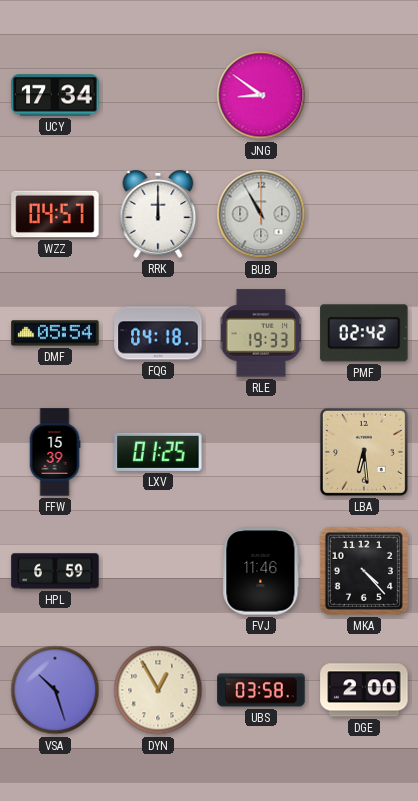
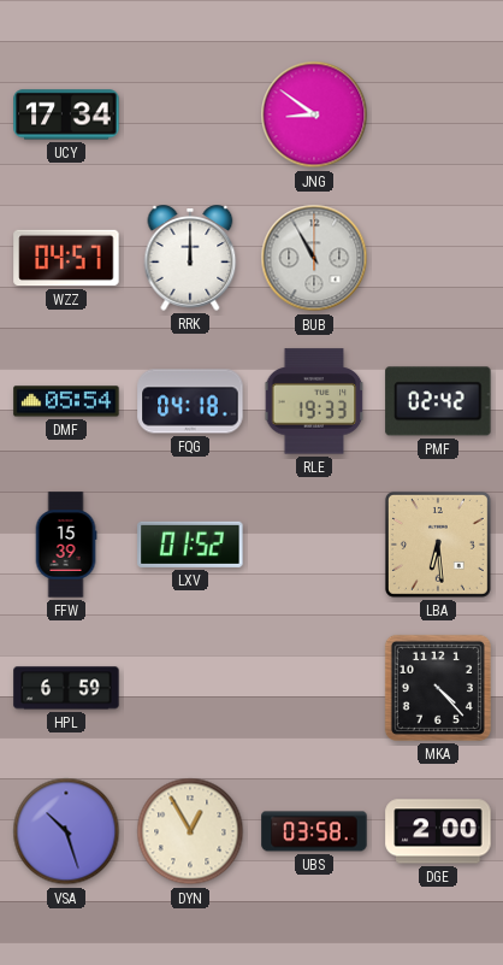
LXV: 01:25 -> 01:52 (190, 545)
FVJ: 11:46 -> none (261, 571)
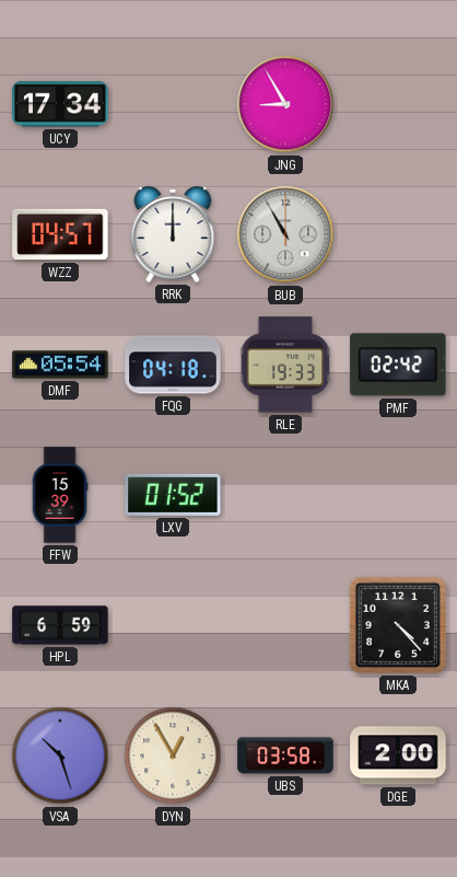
JNG: 8:51 -> 8:55 (285, 104)
LBA: 6:29 -> none (438, 545)
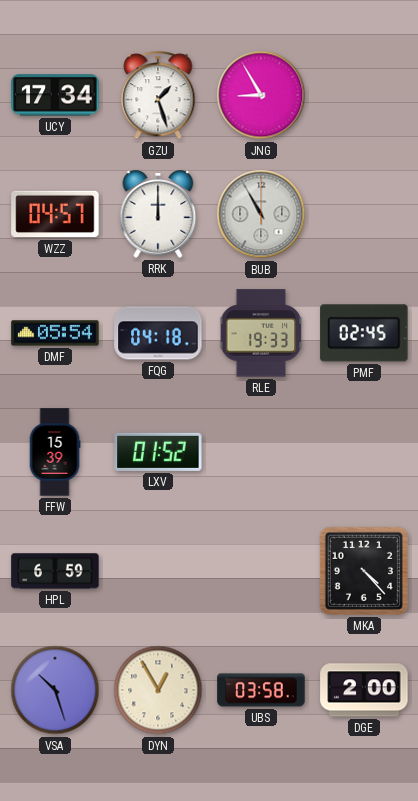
GZU: none -> 1:27 (158, 96)
PMF: 02:42 -> 02:45 (364, 333)
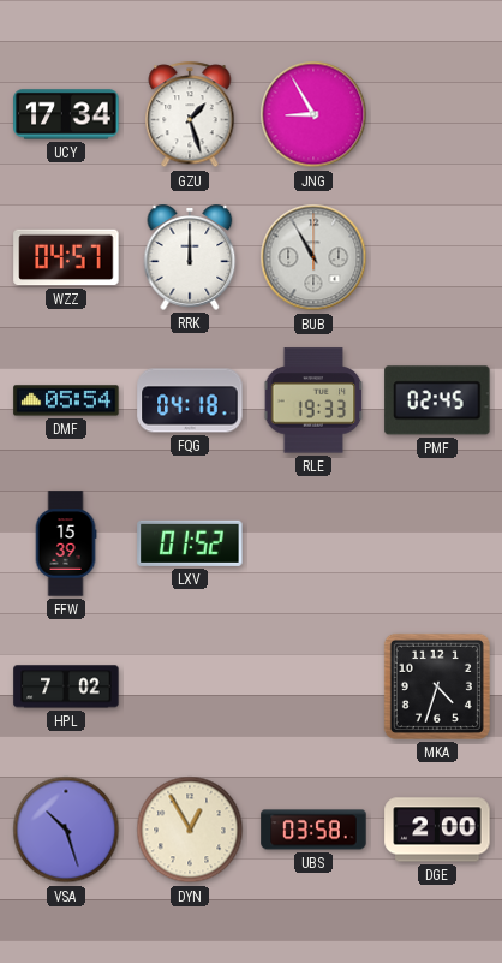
HPL: 6:59 -> 7:02 (66, 686)
MKA: 4:23 -> 4:33 (437, 686)
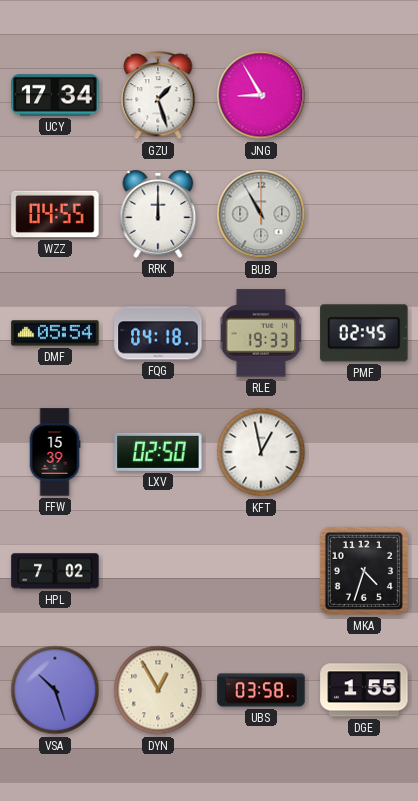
WZZ: 04:57 -> 04:55 (55, 214)
LXV: 01:52 -> 02:50 (158, 452)
KFT: none -> 12:58 (261, 452)
DGE: 2:00 -> 1:55 (364, 690)
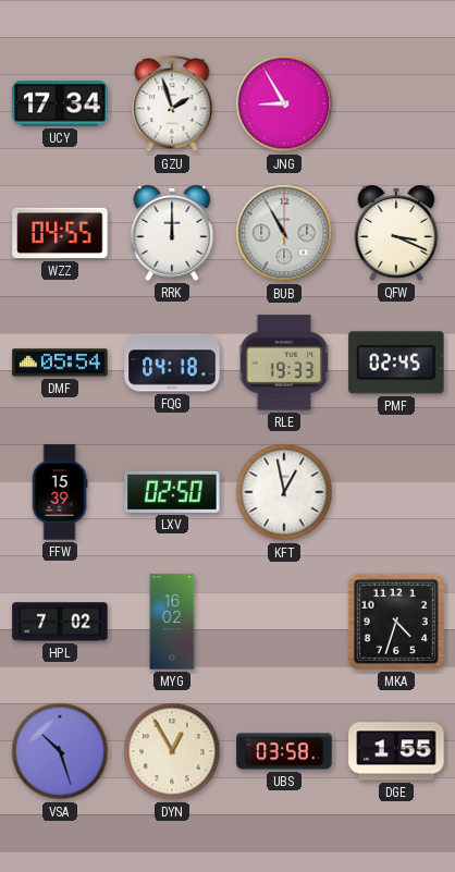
GZU: 1:27 -> 1:57 (172, 105)
QFW: none -> 3:19 (396, 233)
MYG: none -> 16:02 (172, 622)
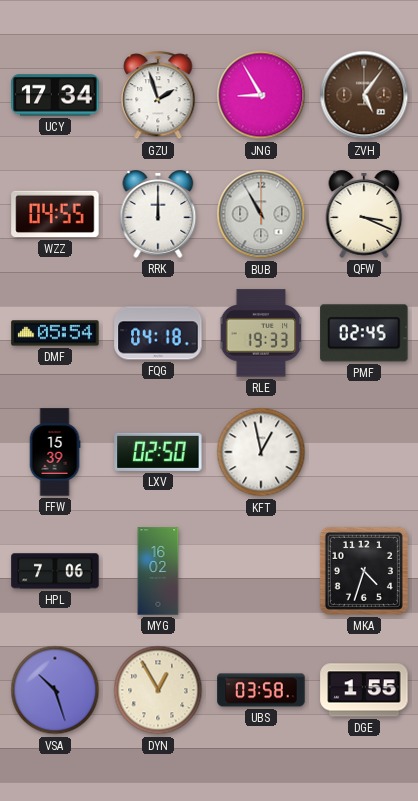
ZVH: none -> 5:06 (364, 95)
HPL: 7:02 -> 7:06 (55, 571)
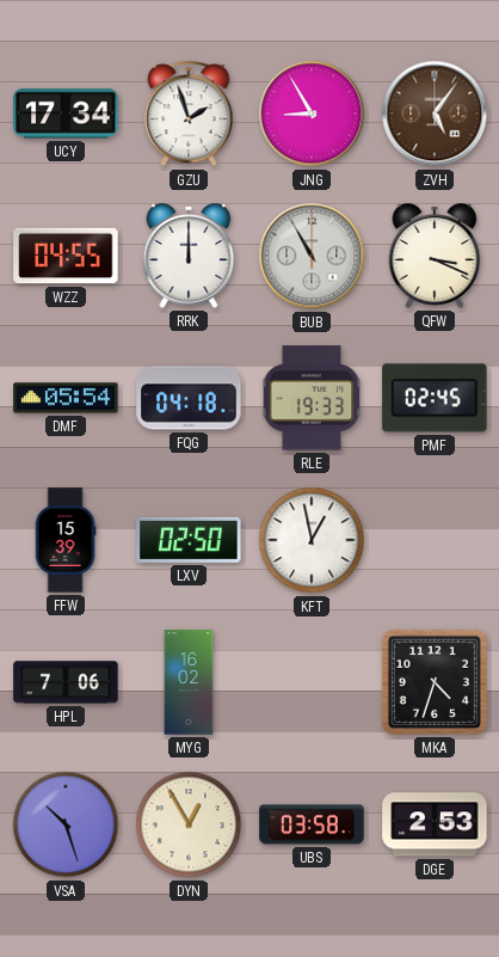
DGE: 1:55 -> 2:53 (435, 824)
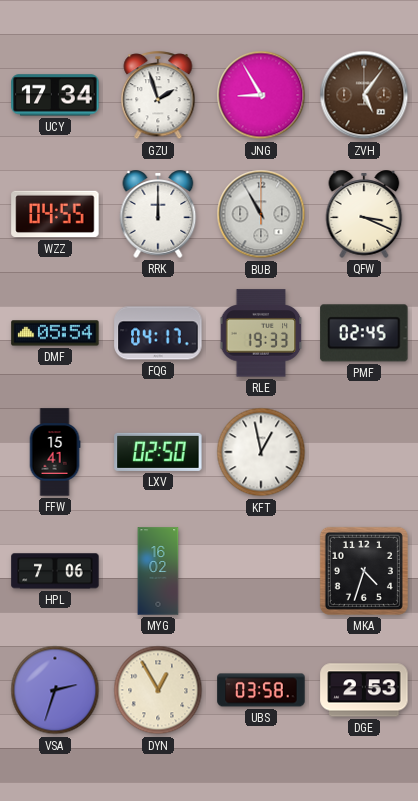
FQG: 04:18 -> 04:17 (158, 333)
FFW: 15:39 -> 15:41 (55, 452)
VSA: 10:27 -> 2:33 (55, 690)
